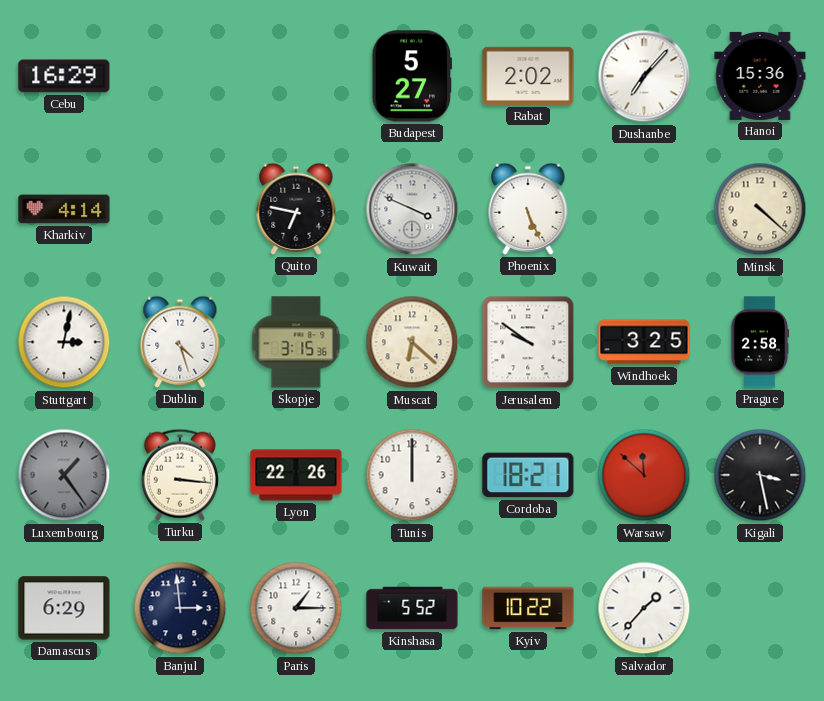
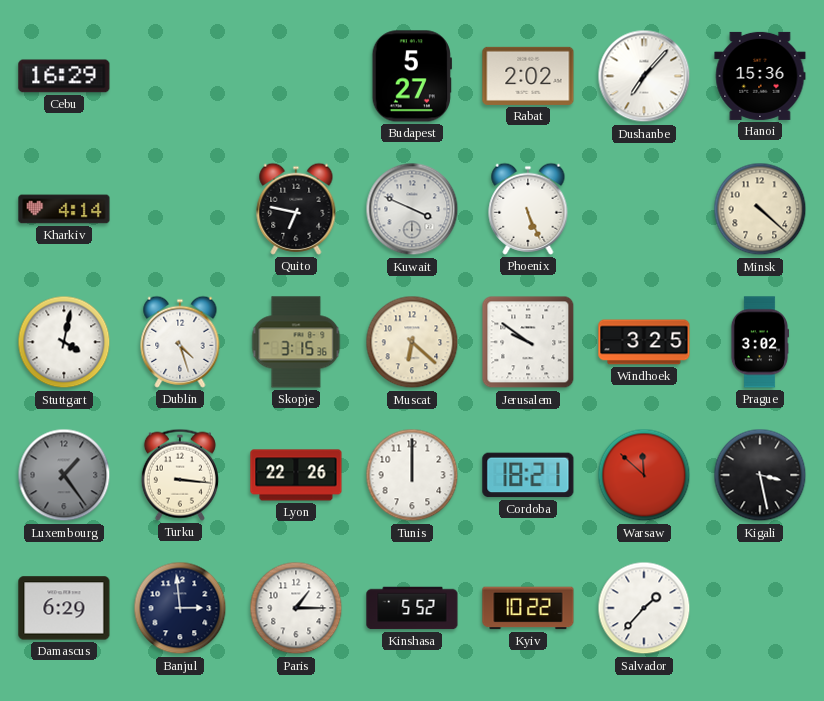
Stuttgart: 3:02 -> 4:02 (64, 342)
Prague: 2:58 -> 3:02 (760, 342)
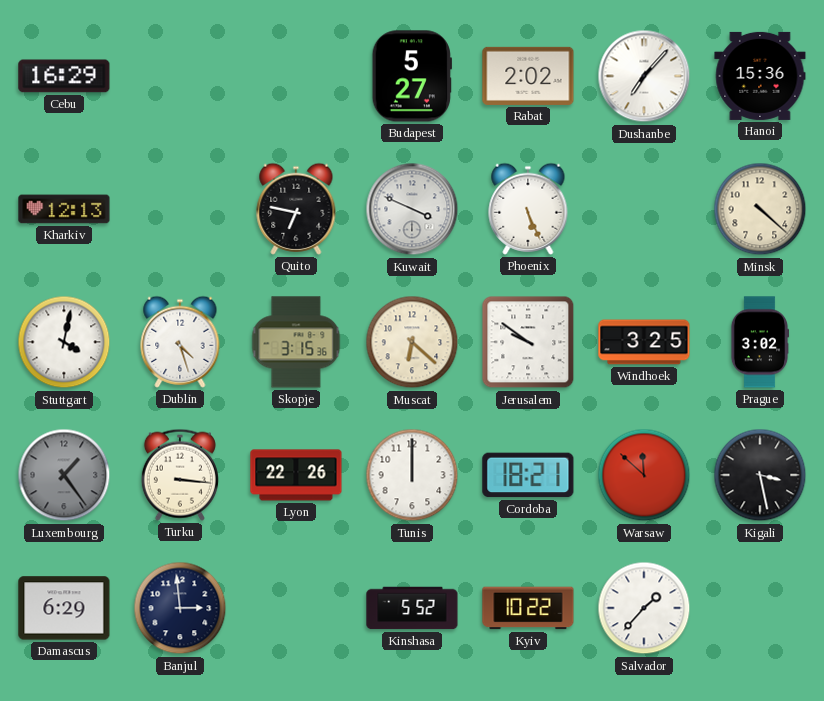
Kharkiv: 4:14 -> 12:13 (64, 209)
Paris: 1:15 -> none (296, 608)
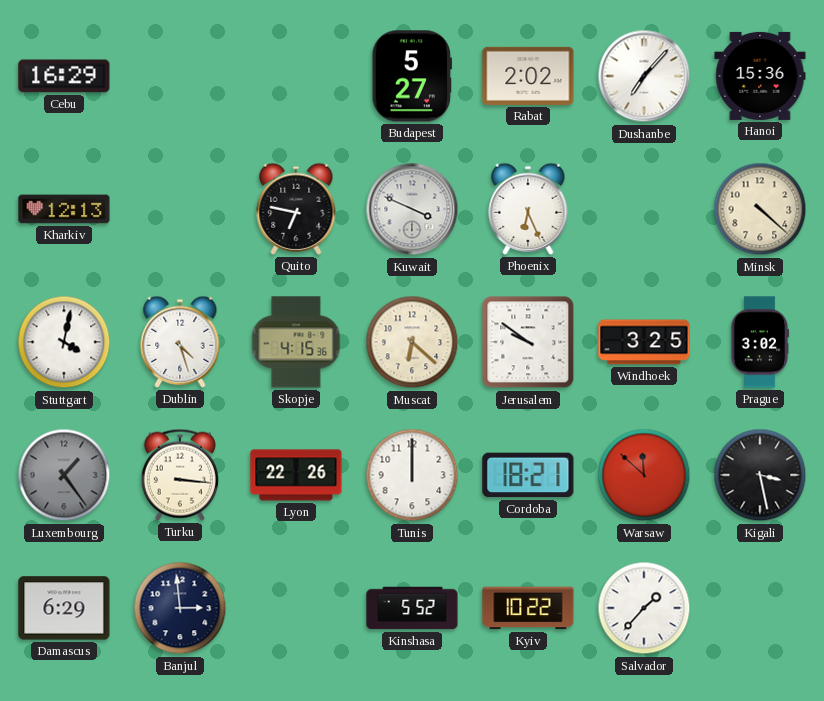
Phoenix: 5:26 -> 6:26 (528, 209)
Skopje: 3:15 -> 4:15 (296, 342)
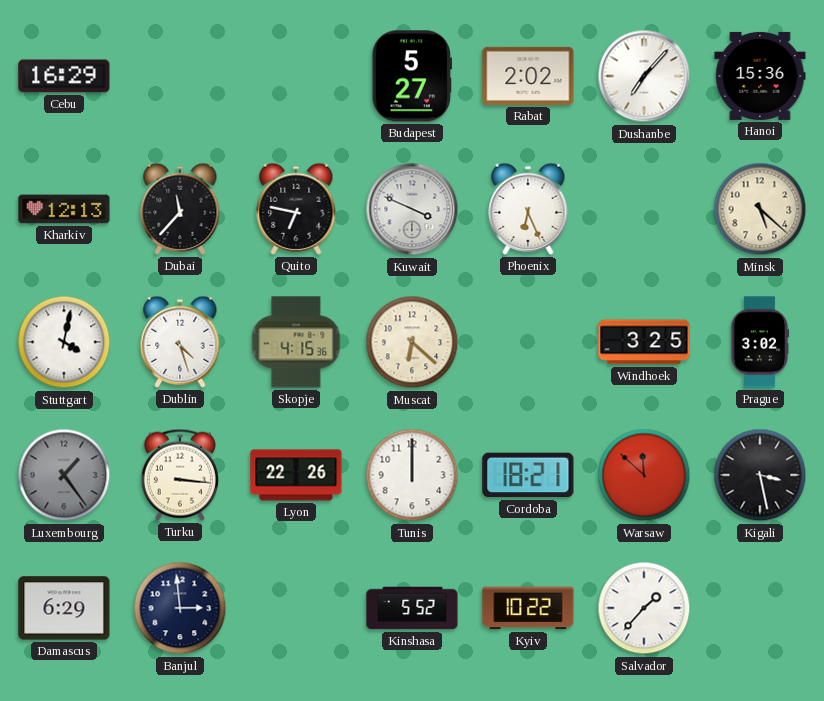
Dubai: none -> 11:37 (180, 209)
Minsk: 4:22 -> 5:22 (760, 209)
Jerusalem: 9:51 -> none (528, 342)
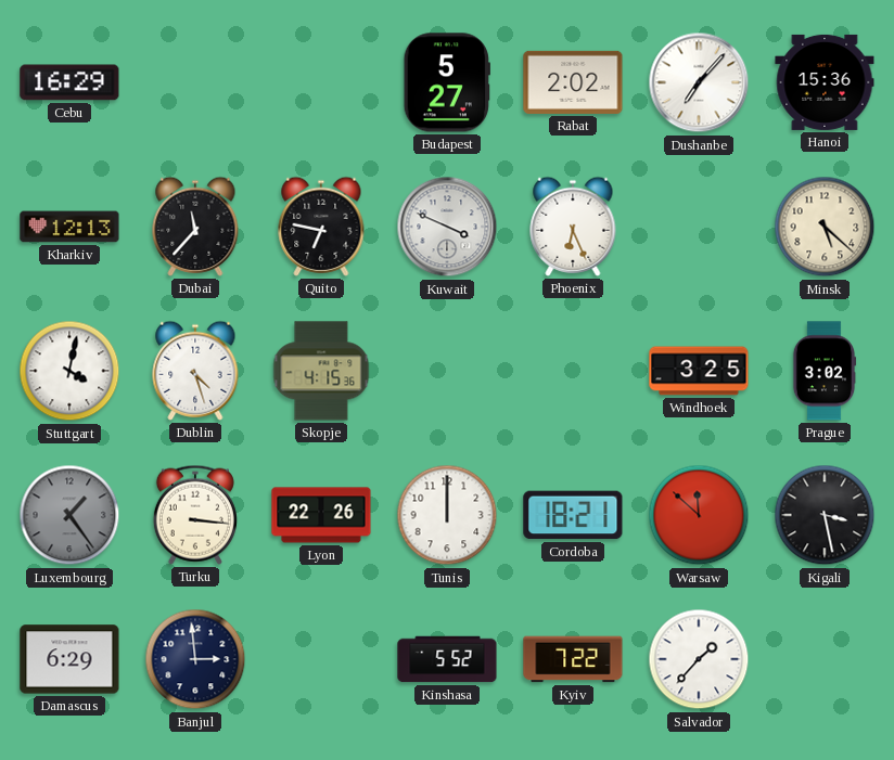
Muscat: 6:22 -> none (412, 342)
Kyiv: 10:22 -> 7:22 (573, 659)
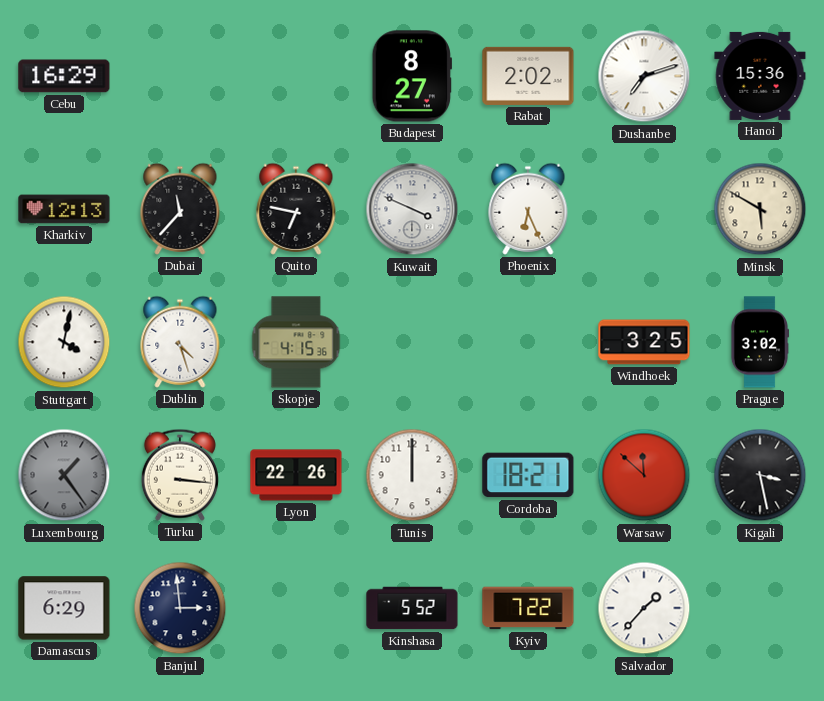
Budapest: 5:27 -> 8:27 (412, 76)
Dushanbe: 7:07 -> 7:12 (644, 76)
Minsk: 5:22 -> 5:50 (760, 209)
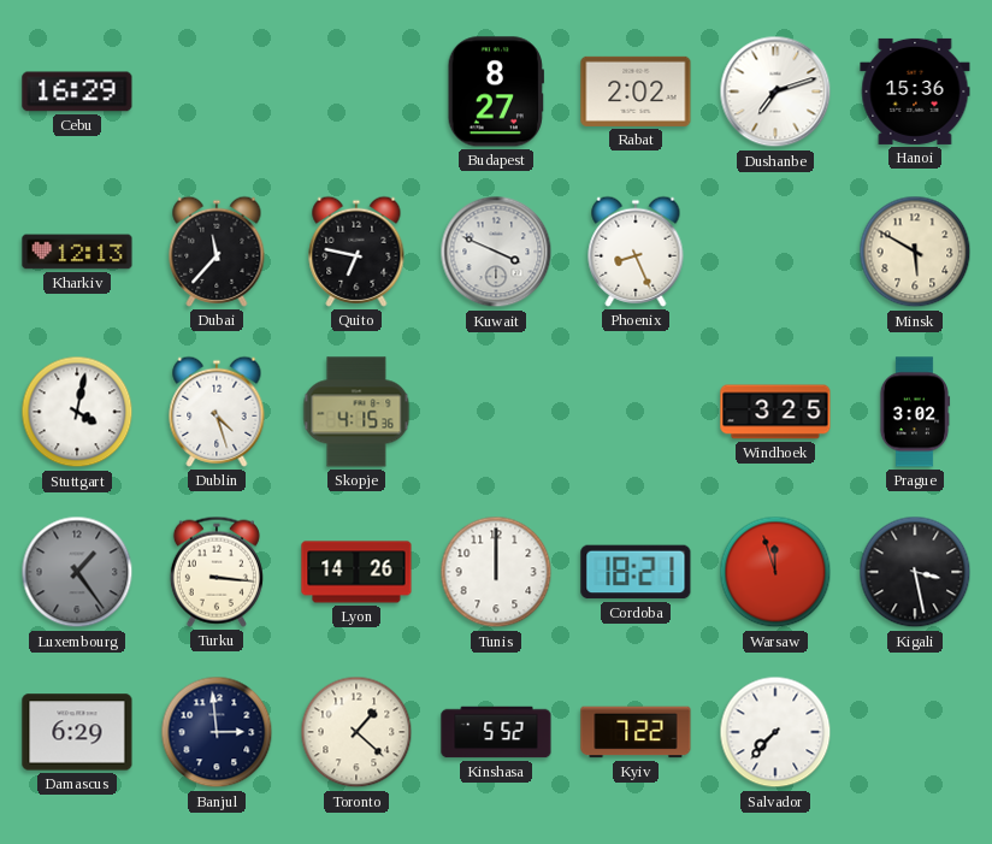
Phoenix: 6:26 -> 8:26 (636, 252)
Lyon: 22:26 -> 14:26 (356, 572)
Warsaw: 11:52 -> 11:57 (775, 572)
Toronto: none -> 1:22 (356, 732)
Salvador: 1:37 -> 7:37 (775, 732)
